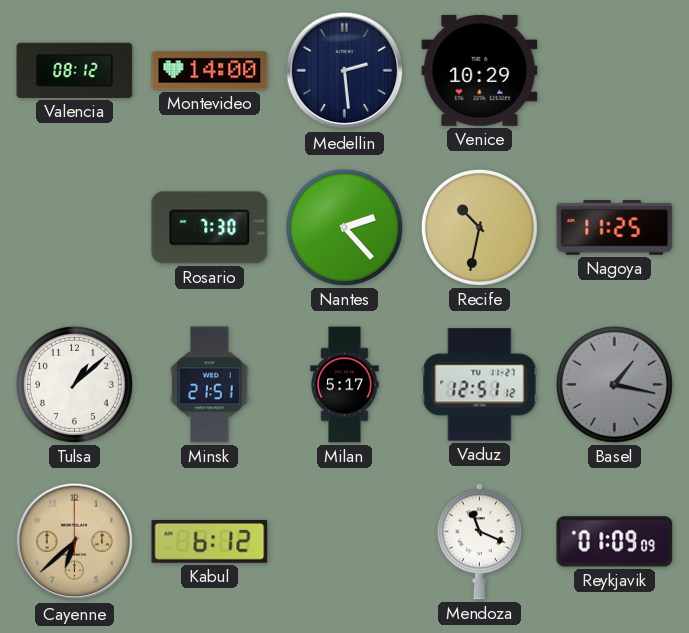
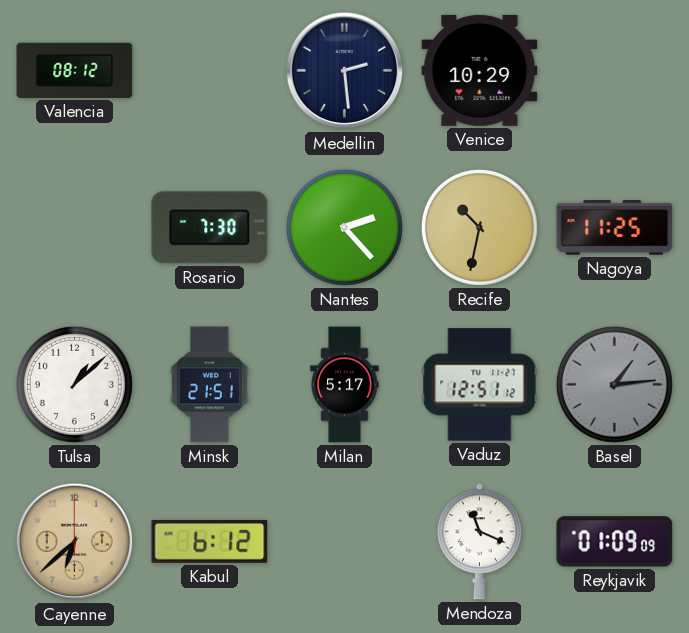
Montevideo: 14:00 -> none (210, 71)
Basel: 1:17 -> 1:14 (614, 384)
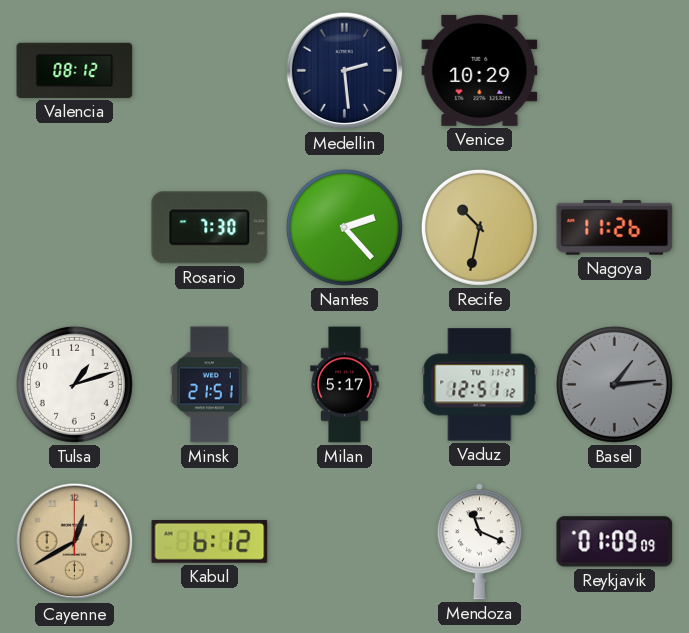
Nagoya: 11:25 -> 11:26 (615, 228)
Tulsa: 1:08 -> 1:12 (74, 384)
Cayenne: 6:38 -> 12:40 (75, 542)
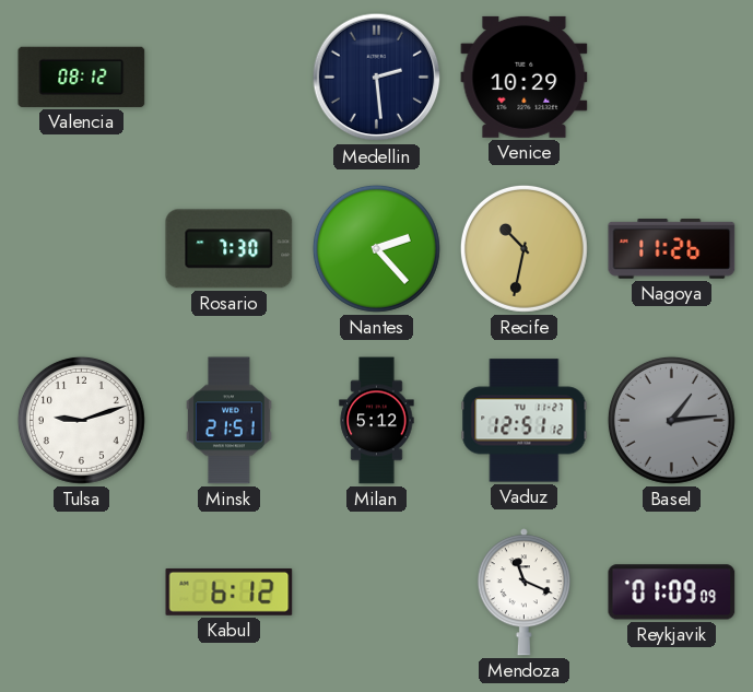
Tulsa: 1:12 -> 9:12 (81, 420)
Milan: 5:17 -> 5:12 (377, 421)
Cayenne: 12:40 -> none (75, 542)
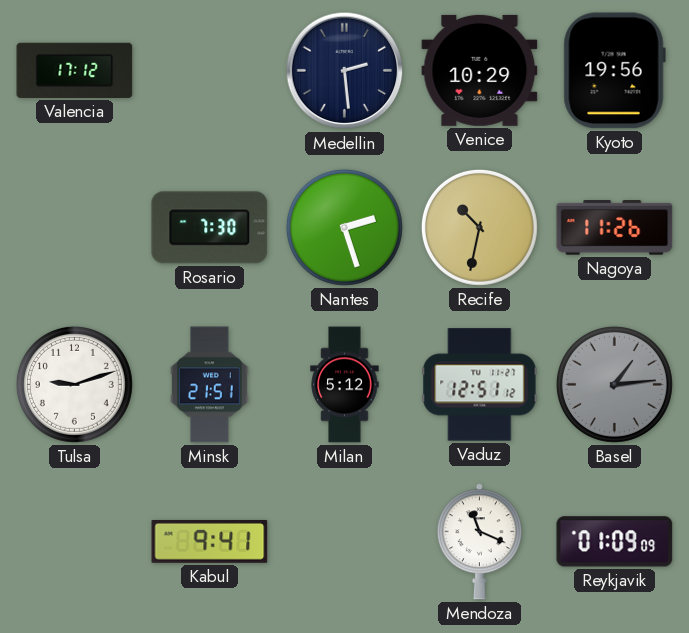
Valencia: 08:12 -> 17:12 (75, 70)
Kyoto: none -> 19:56 (614, 71)
Nantes: 2:23 -> 2:27 (344, 227)
Kabul: 6:12 -> 9:41 (210, 541)
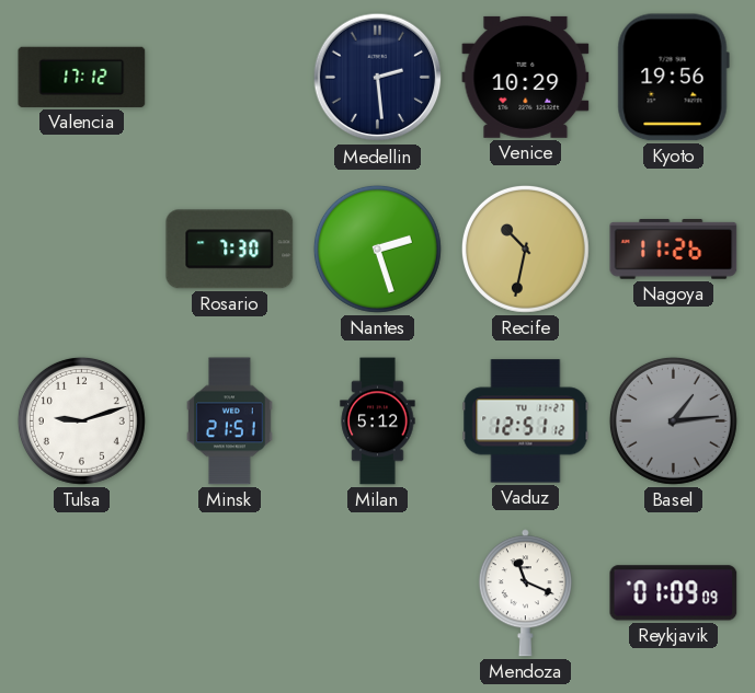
Kabul: 9:41 -> none (210, 541)
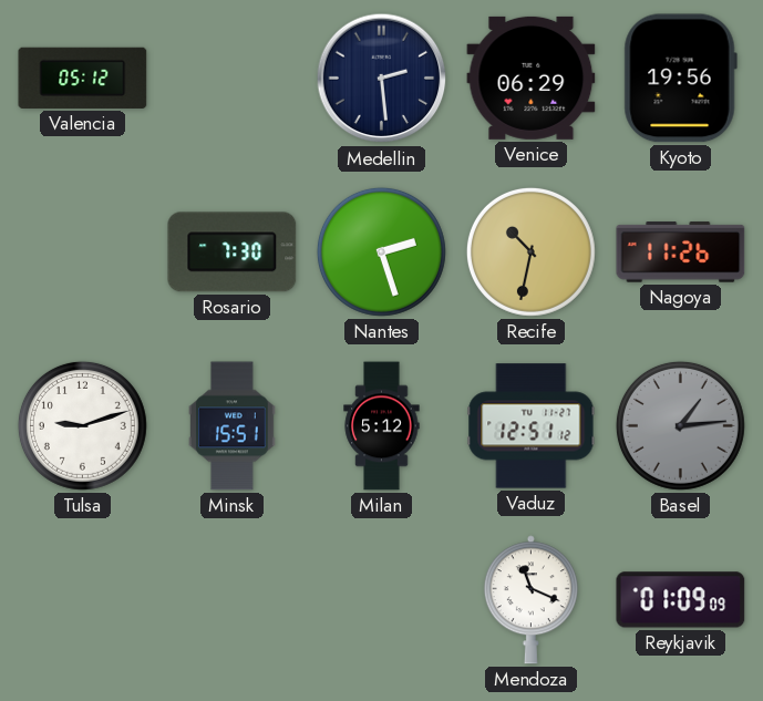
Valencia: 17:12 -> 05:12 (83, 78)
Venice: 10:29 -> 06:29 (532, 78)
Minsk: 21:51 -> 15:51 (233, 426)
